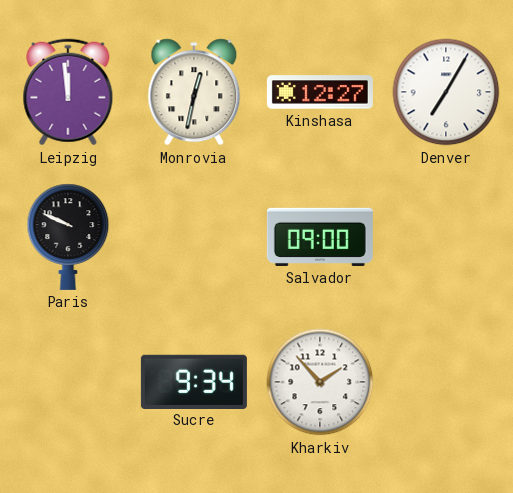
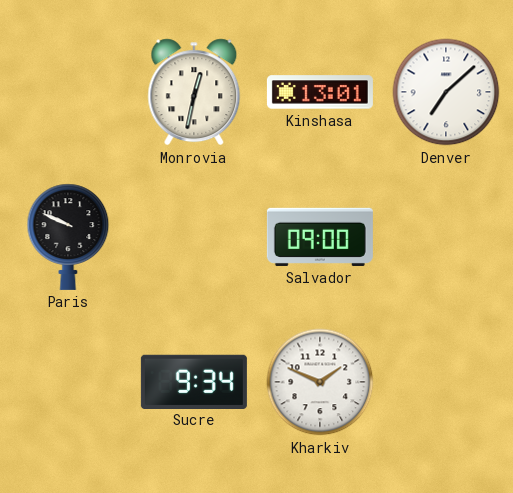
Leipzig: 11:59 -> none (68, 92)
Kinshasa: 12:27 -> 13:01 (320, 92)
Denver: 7:05 -> 7:08 (446, 92)
Kharkiv: 1:53 -> 1:49 (320, 382)
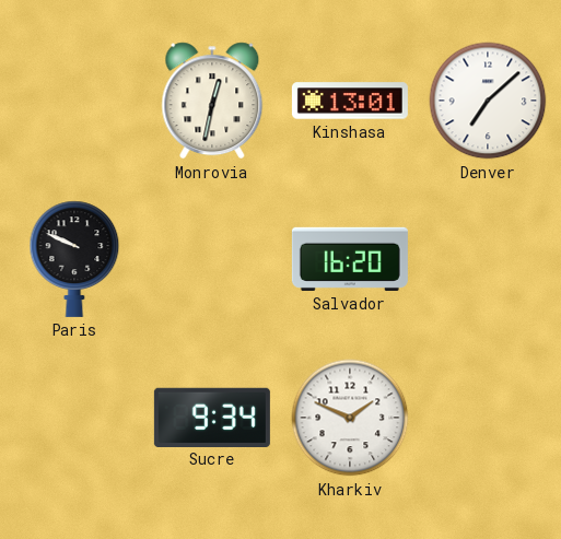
Salvador: 09:00 -> 16:20 (350, 259)
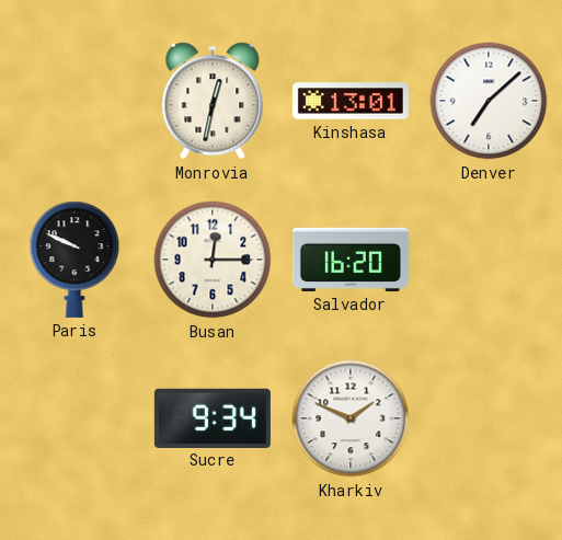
Busan: none -> 12:15 (213, 260)
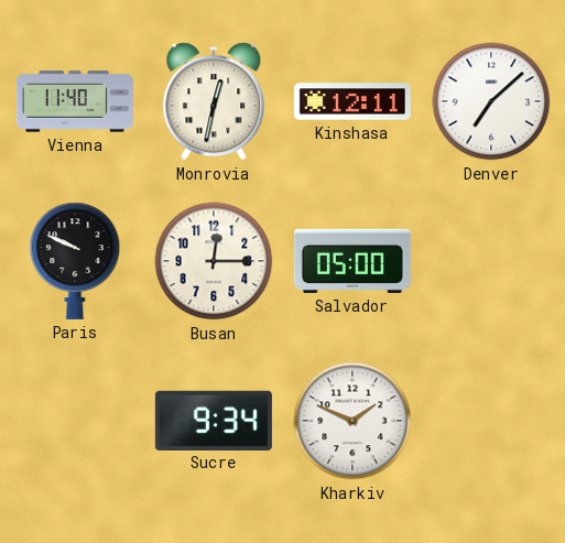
Vienna: none -> 11:40 (75, 101)
Kinshasa: 13:01 -> 12:11 (352, 101)
Salvador: 16:20 -> 05:00 (352, 261)
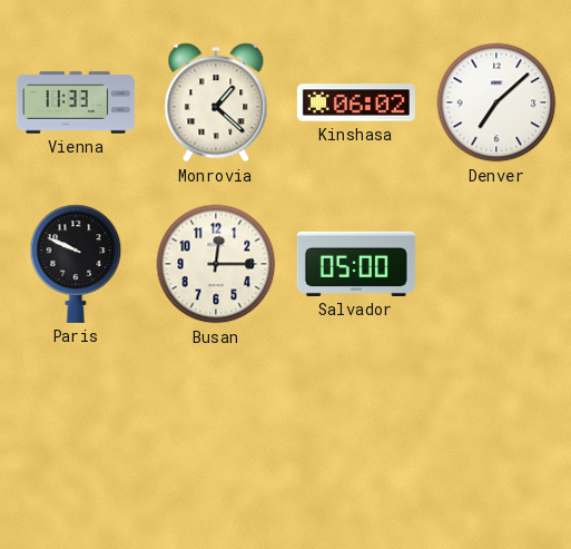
Vienna: 11:40 -> 11:33 (76, 102)
Monrovia: 12:32 -> 1:22 (216, 102)
Kinshasa: 12:11 -> 06:02 (356, 102)
Sucre: 9:34 -> none (214, 420)
Kharkiv: 1:49 -> none (352, 421)
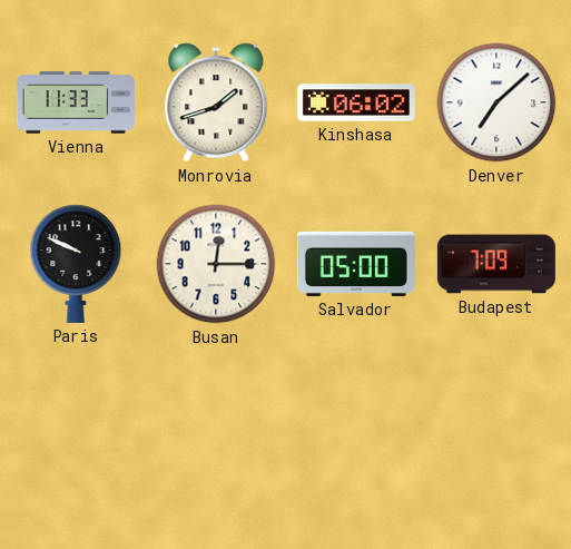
Monrovia: 1:22 -> 1:42 (216, 102)
Budapest: none -> 7:09 (496, 264)
